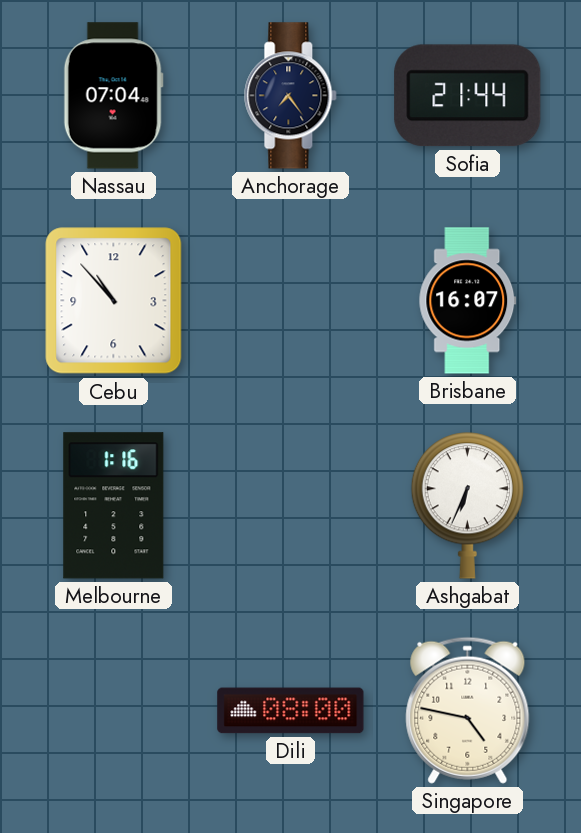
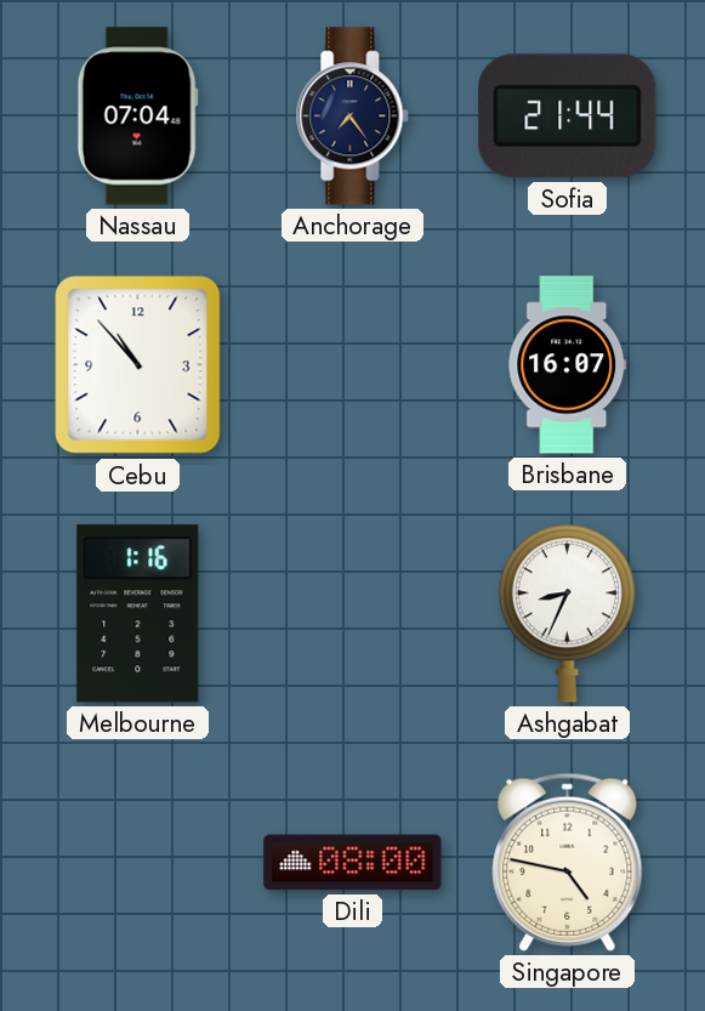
Ashgabat: 6:34 -> 8:34 (567, 614)
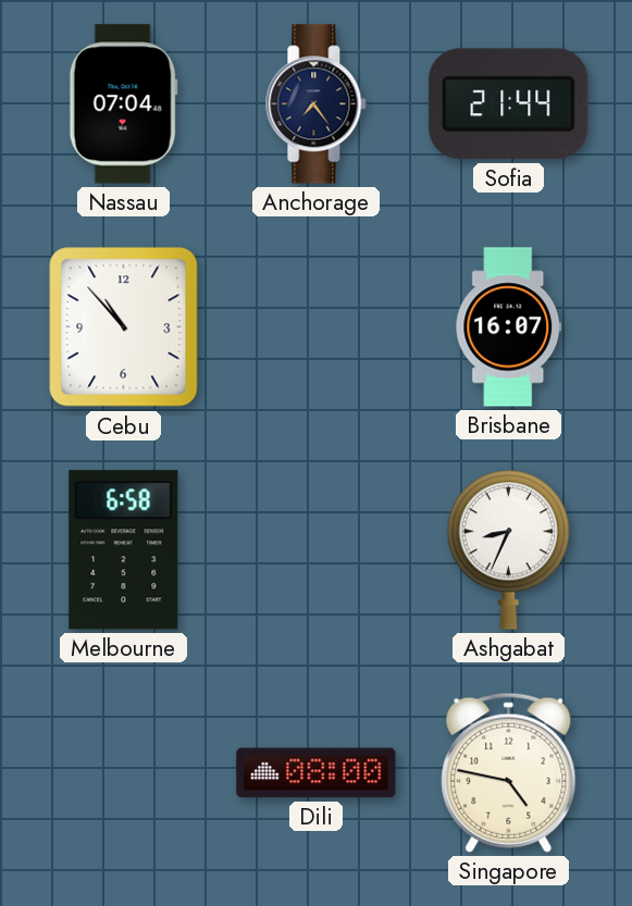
Melbourne: 1:16 -> 6:58 (124, 550)
